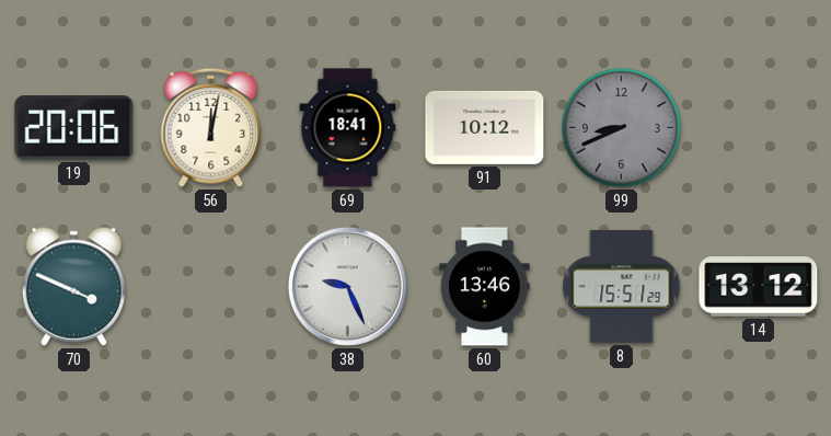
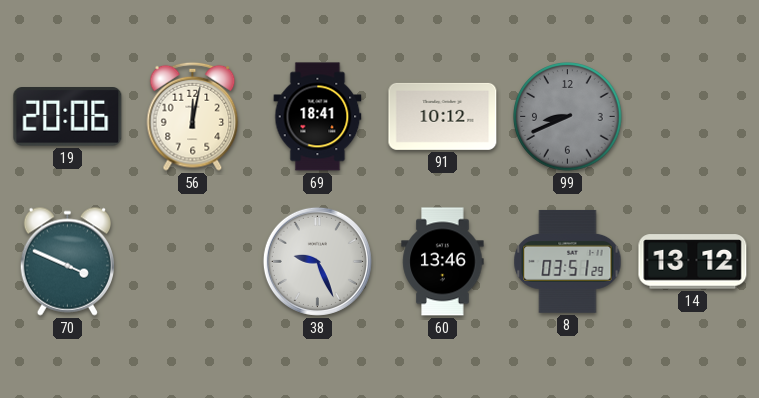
8: 15:51 -> 03:51 (568, 261)
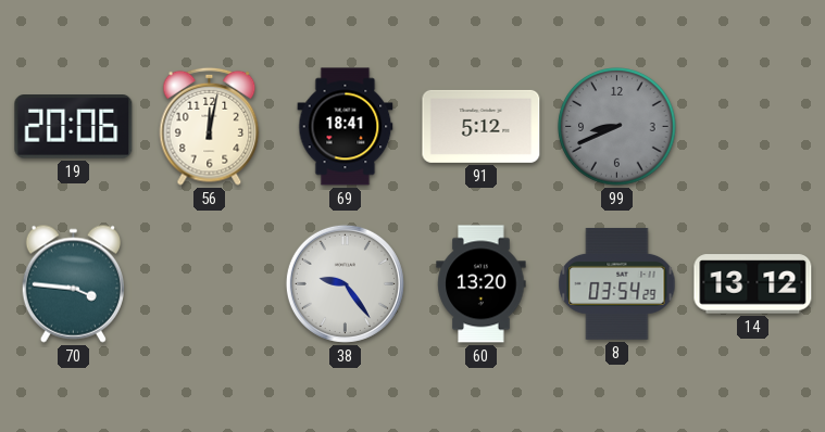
91: 10:12 -> 5:12 (482, 126)
70: 3:49 -> 3:46 (73, 283)
38: 9:26 -> 9:24 (345, 283)
60: 13:46 -> 13:20 (482, 284)
8: 03:51 -> 03:54 (617, 283)
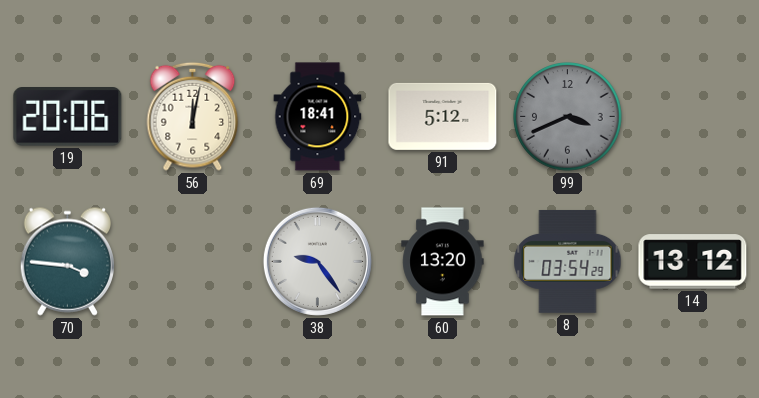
99: 8:41 -> 3:41 (568, 117)
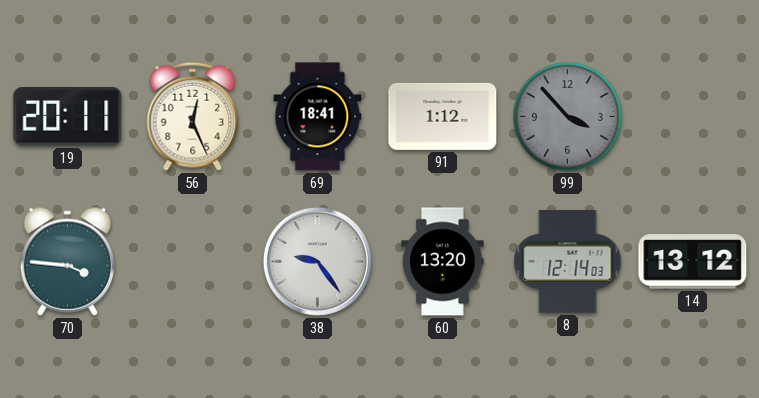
19: 20:06 -> 20:11 (68, 117)
56: 12:02 -> 12:26 (193, 116)
91: 5:12 -> 1:12 (443, 116)
99: 3:41 -> 3:53 (568, 117)
8: 03:54 -> 12:14 (568, 261)
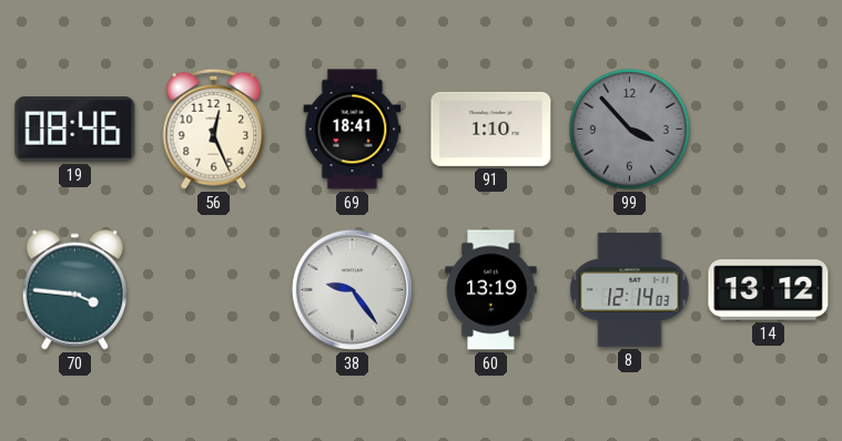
19: 20:11 -> 08:46 (75, 130)
91: 1:12 -> 1:10 (491, 129)
60: 13:20 -> 13:19 (491, 290)
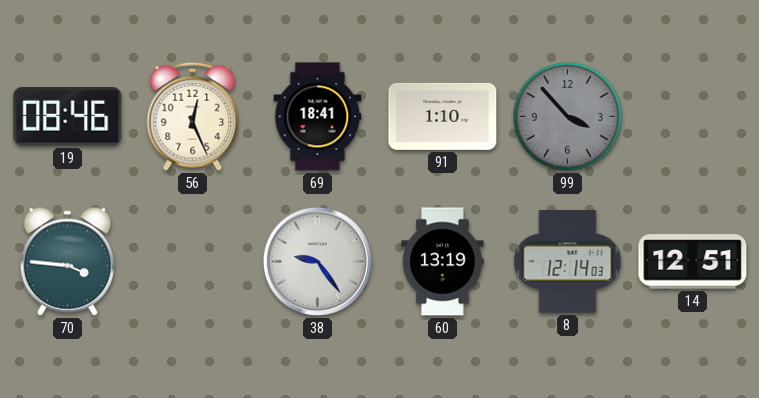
14: 13:12 -> 12:51 (693, 262)
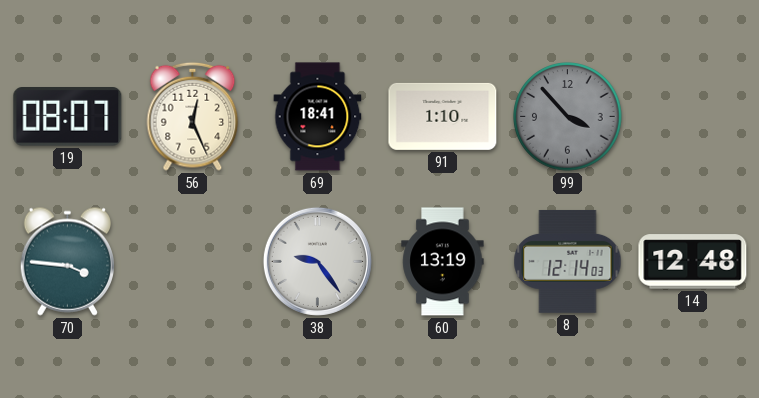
19: 08:46 -> 08:07 (68, 117)
14: 12:51 -> 12:48 (693, 262)
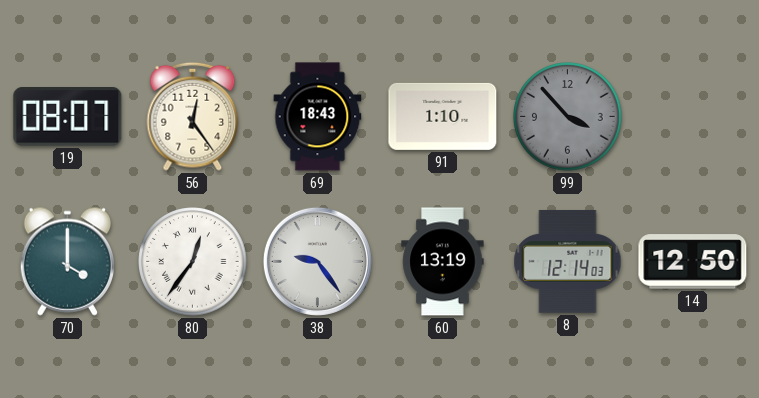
56: 12:26 -> 12:24 (193, 116)
69: 18:41 -> 18:43 (318, 117)
70: 3:46 -> 4:00 (67, 261)
80: none -> 12:36 (193, 262)
14: 12:48 -> 12:50 (693, 262)
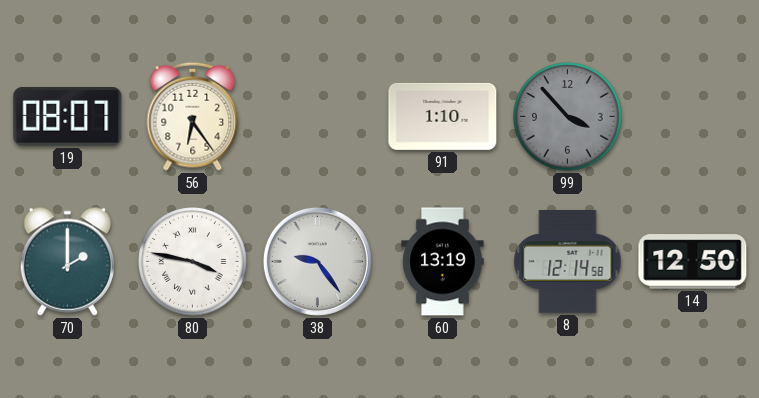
56: 12:24 -> 6:24 (193, 116)
69: 18:43 -> none (318, 117)
70: 4:00 -> 2:00 (67, 261)
80: 12:36 -> 3:47 (193, 262)
8: 12:14:03 -> 12:14:58 (568, 261)
